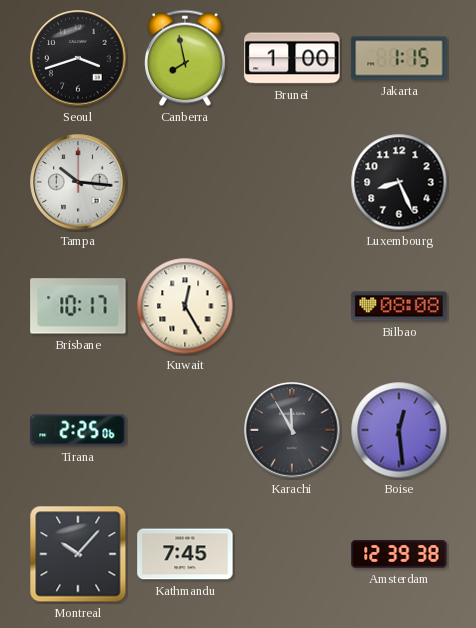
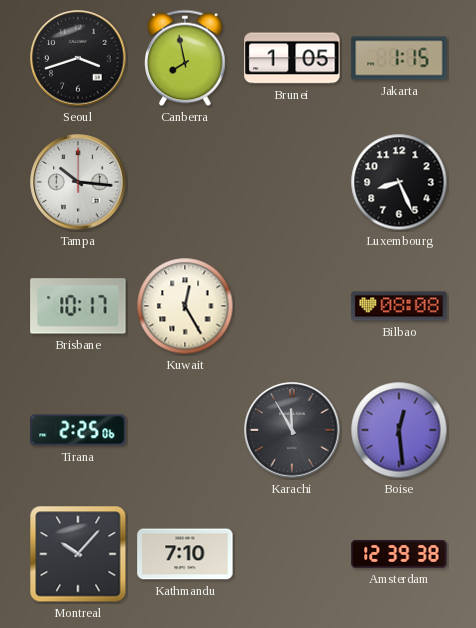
Brunei: 1:00 -> 1:05 (292, 58)
Kathmandu: 7:45 -> 7:10 (185, 554)
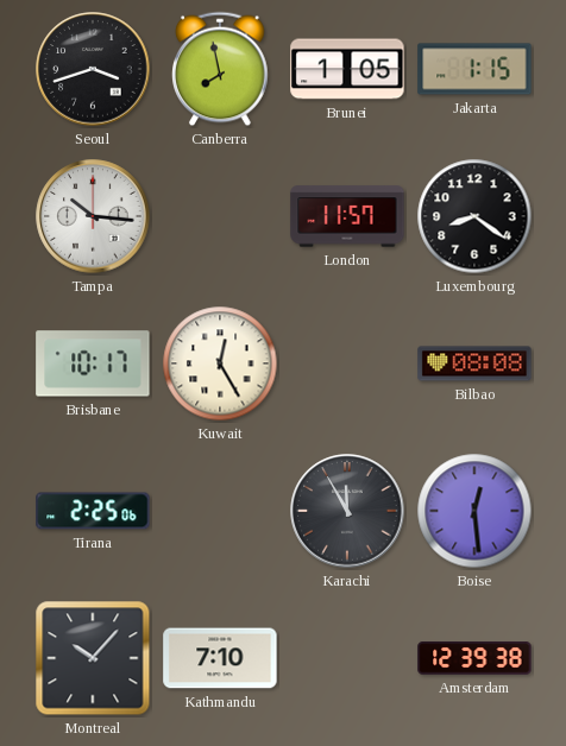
London: none -> 11:57 (347, 216)
Luxembourg: 8:26 -> 8:21 (474, 216)
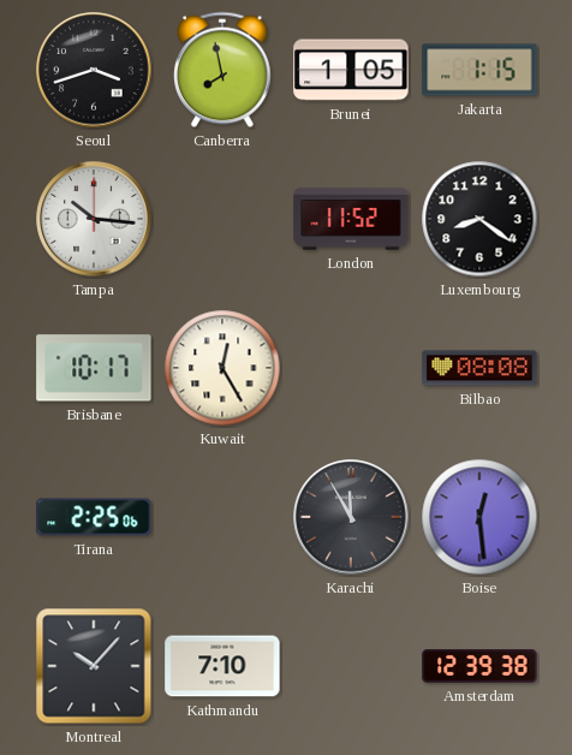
London: 11:57 -> 11:52 (351, 219)
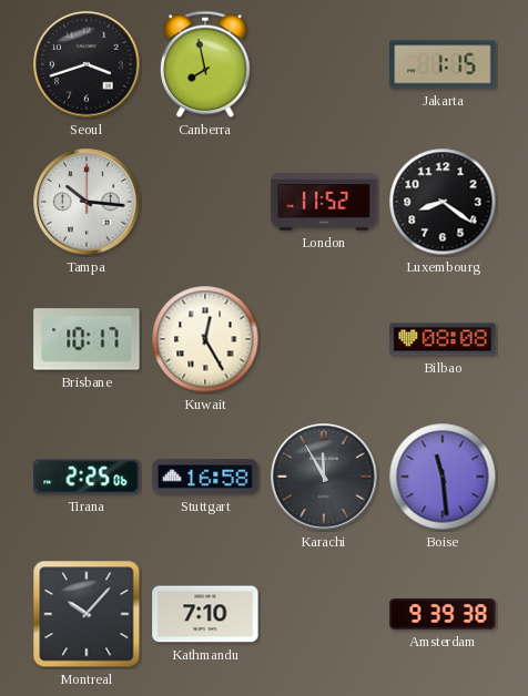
Brunei: 1:05 -> none (351, 70)
Stuttgart: none -> 16:58 (205, 477)
Boise: 12:29 -> 11:29 (443, 477)
Amsterdam: 12:39 -> 9:39 (443, 614)
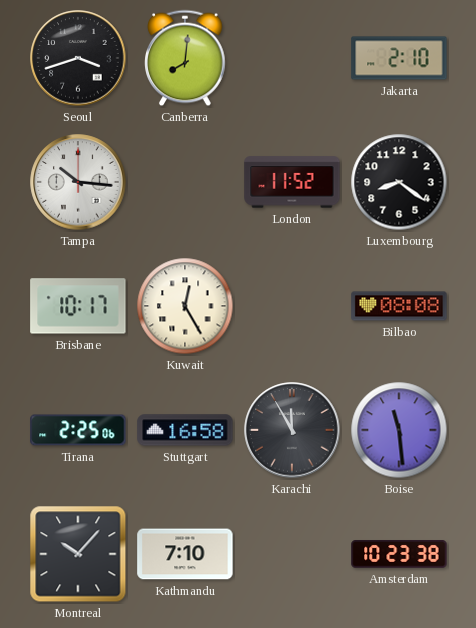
Canberra: 7:58 -> 8:01 (185, 58)
Jakarta: 1:15 -> 2:10 (399, 58)
Amsterdam: 9:39 -> 10:23 (399, 554)
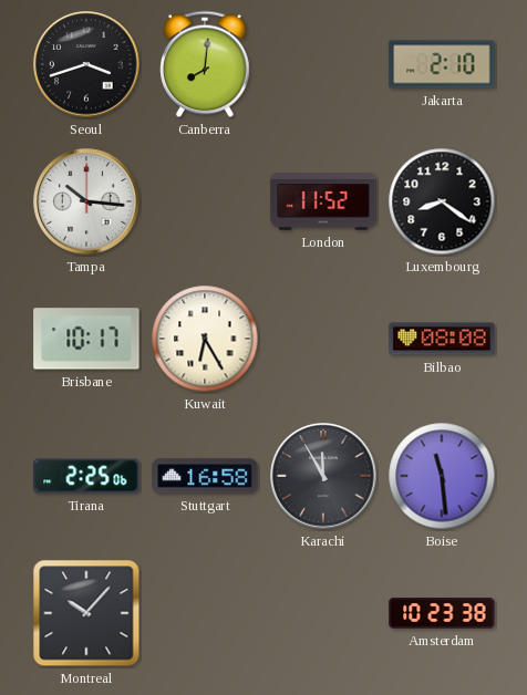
Kuwait: 12:25 -> 6:25 (205, 339)
Kathmandu: 7:10 -> none (185, 554)
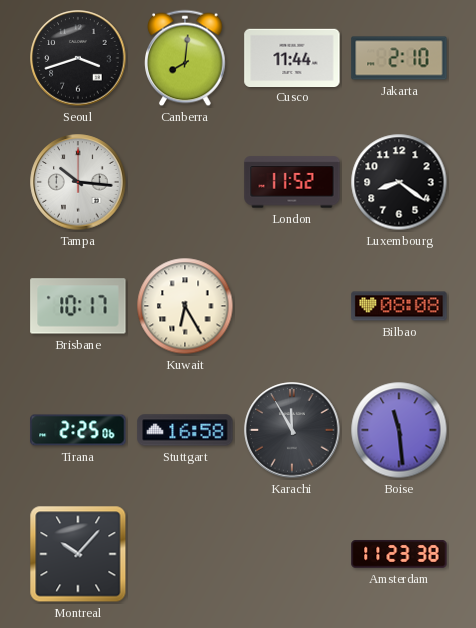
Cusco: none -> 11:44 (292, 57)
Amsterdam: 10:23 -> 11:23 (399, 554)
